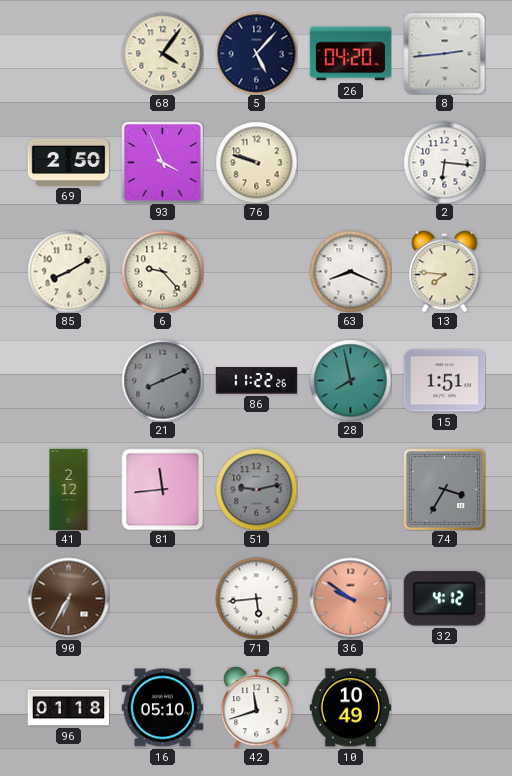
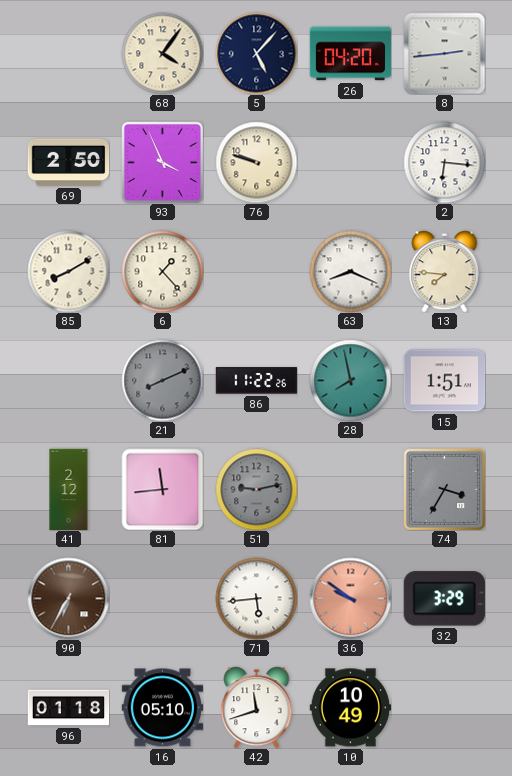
6: 9:23 -> 1:23 (162, 271)
32: 4:12 -> 3:29 (444, 599)
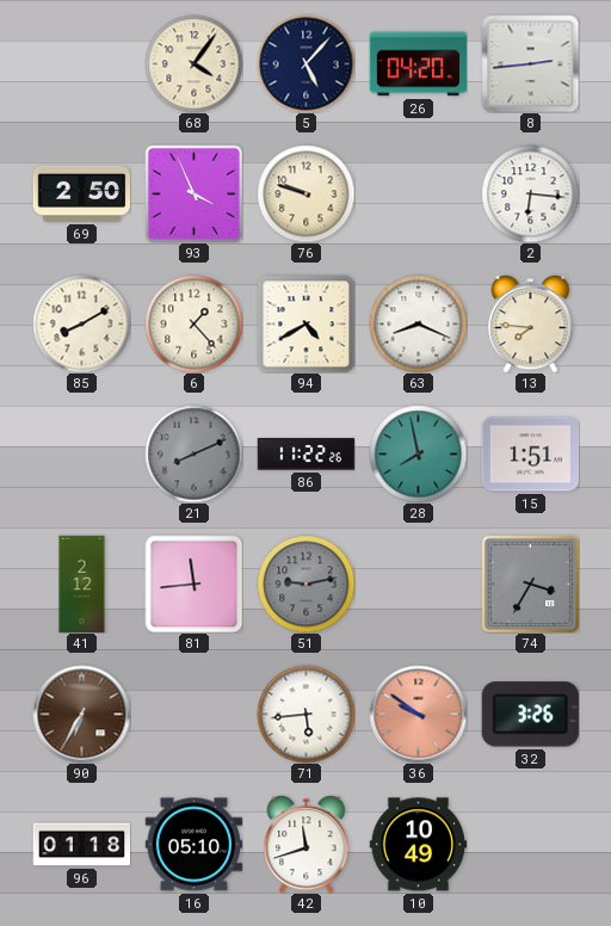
94: none -> 4:40 (305, 323)
32: 3:29 -> 3:26 (530, 715)
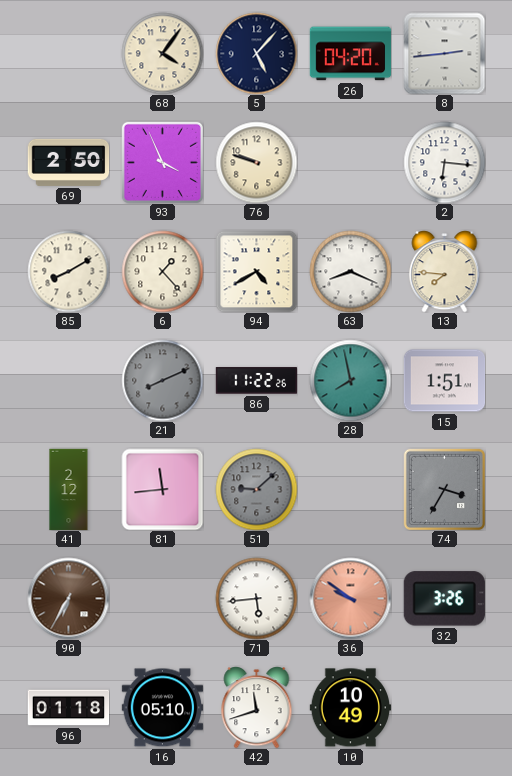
51: 9:13 -> 9:08 (256, 489)
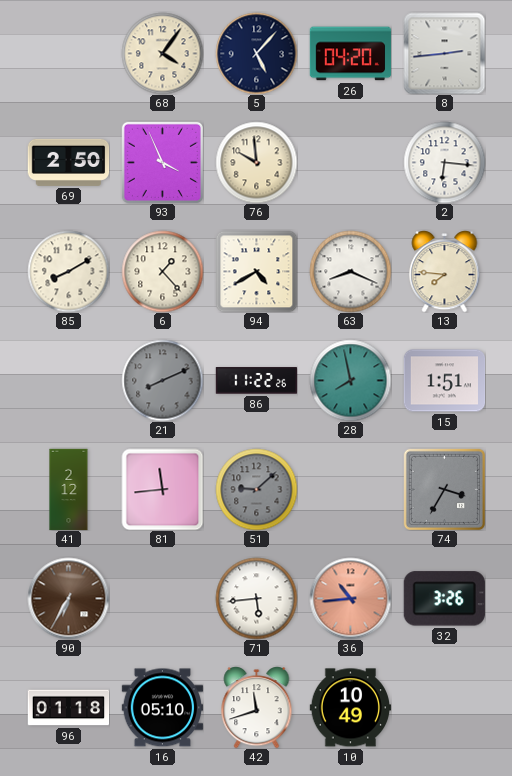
76: 9:48 -> 9:59 (256, 162)
36: 9:51 -> 10:44 (350, 598)
